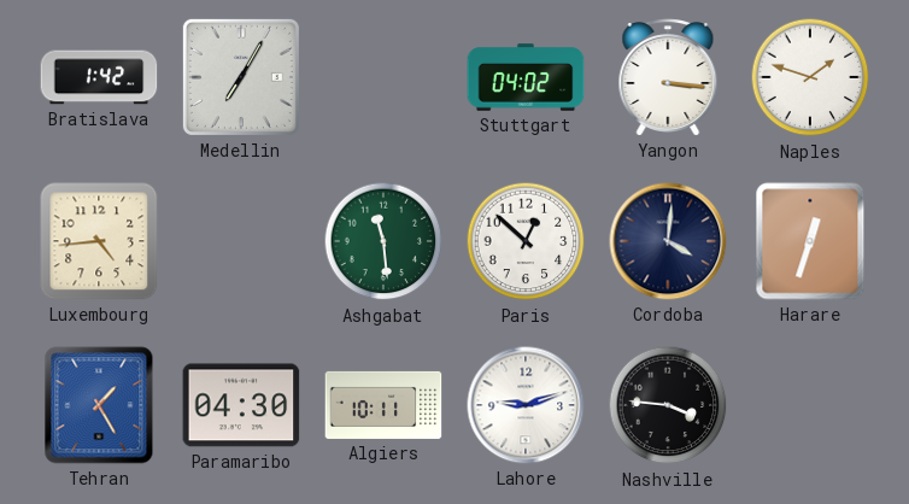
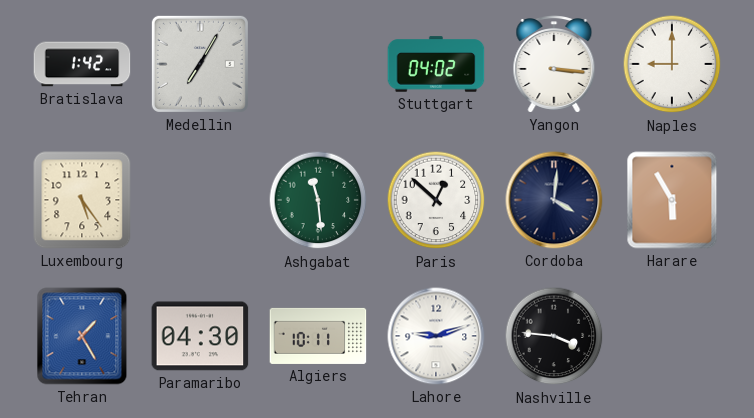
Naples: 1:48 -> 9:00 (672, 64)
Luxembourg: 4:44 -> 5:24 (82, 200)
Harare: 12:33 -> 5:55 (672, 200)
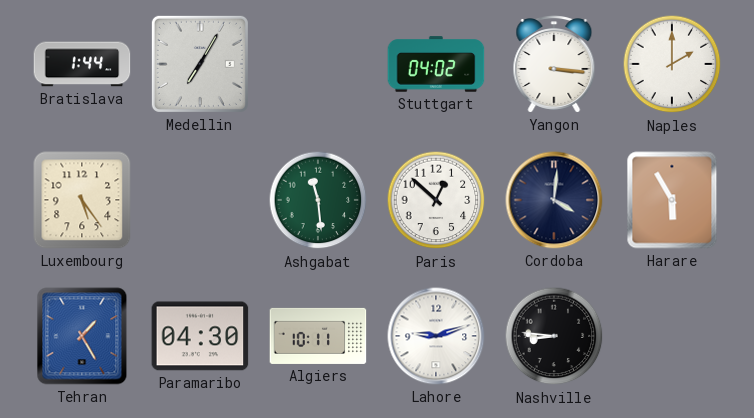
Bratislava: 1:42 -> 1:44 (82, 64)
Naples: 9:00 -> 2:00 (672, 64)
Nashville: 3:46 -> 8:46 (554, 336)
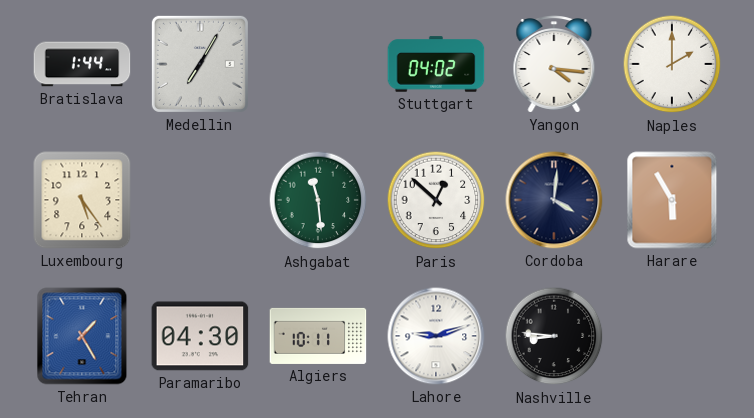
Yangon: 3:16 -> 4:16 (554, 64)
